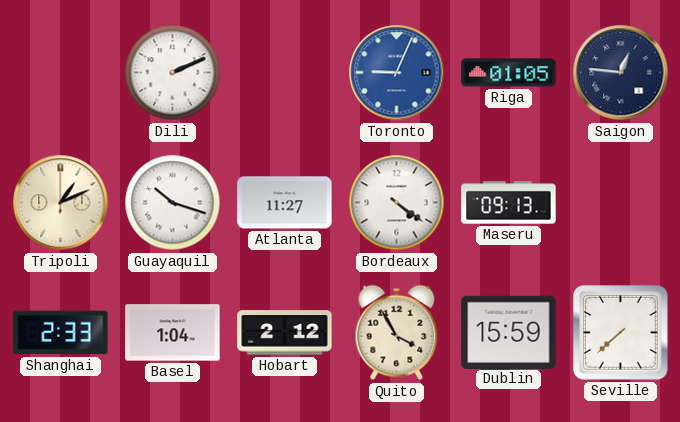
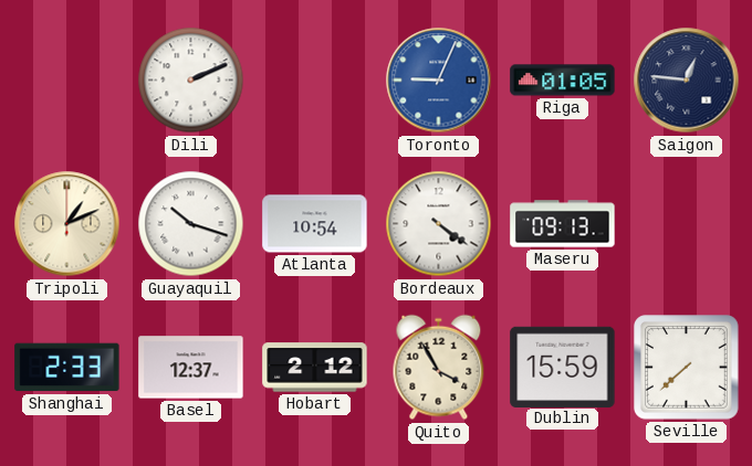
Atlanta: 11:27 -> 10:54 (315, 224)
Basel: 1:04 -> 12:37 (191, 368)
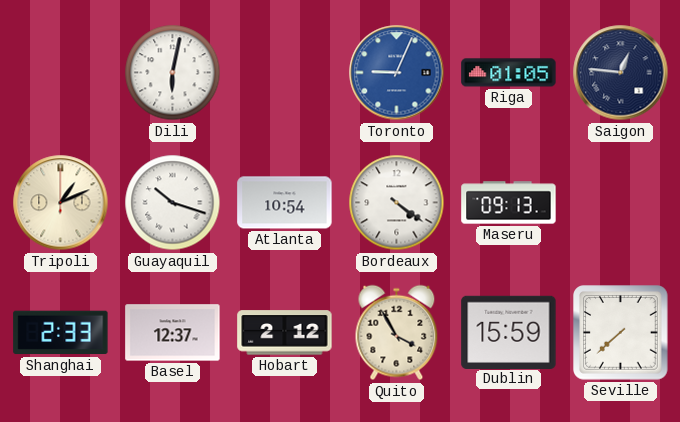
Dili: 2:11 -> 6:02 (173, 73)
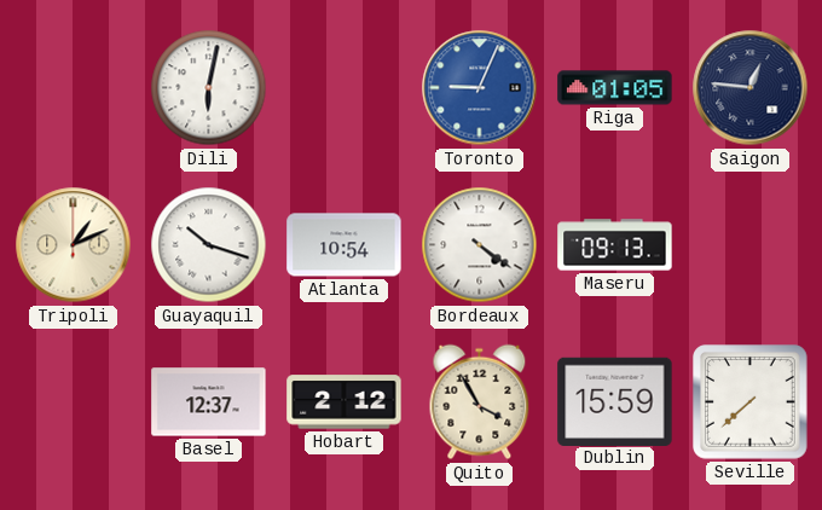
Shanghai: 2:33 -> none (61, 333)
